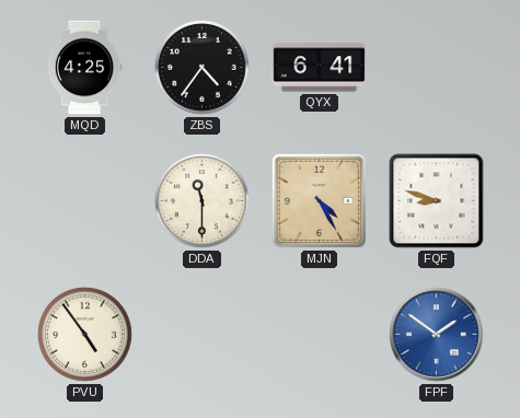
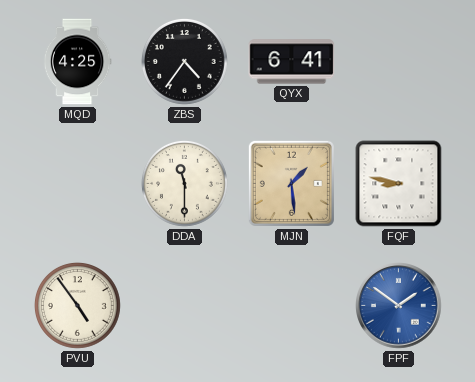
MJN: 4:25 -> 1:29 (291, 183)
FQF: 8:48 -> 8:47 (399, 184)
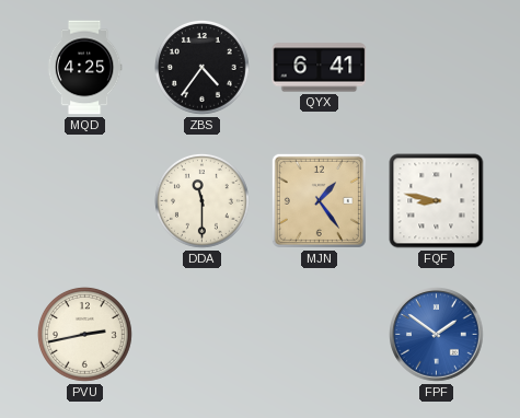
MJN: 1:29 -> 1:24 (319, 200)
PVU: 4:54 -> 2:43 (85, 334)
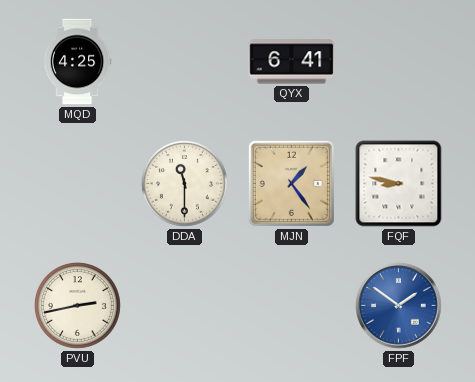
ZBS: 4:36 -> none (203, 67)
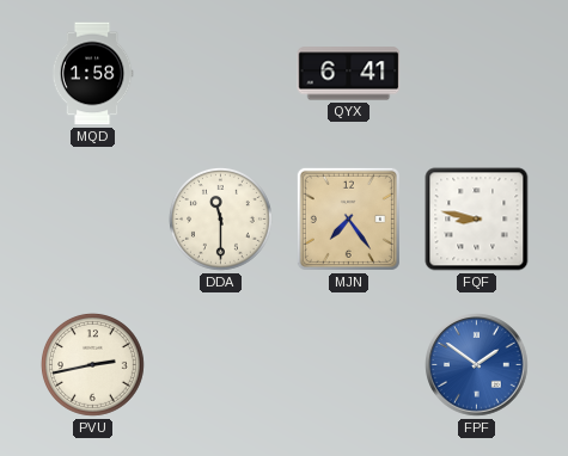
MQD: 4:25 -> 1:58 (92, 74)
MJN: 1:24 -> 7:24 (348, 218)
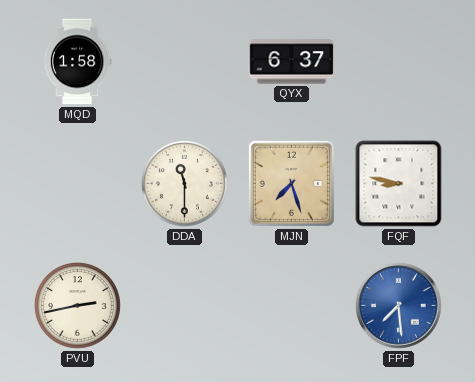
QYX: 6:41 -> 6:37 (292, 62)
MJN: 7:24 -> 7:27 (291, 183)
FPF: 1:51 -> 7:29 (399, 306)
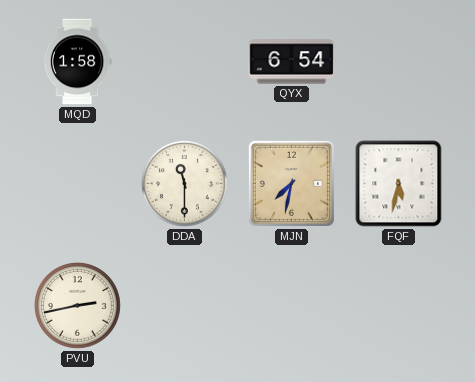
QYX: 6:37 -> 6:54 (292, 62)
MJN: 7:27 -> 7:32 (291, 183)
FQF: 8:47 -> 5:32 (399, 184)
FPF: 7:29 -> none (399, 306)
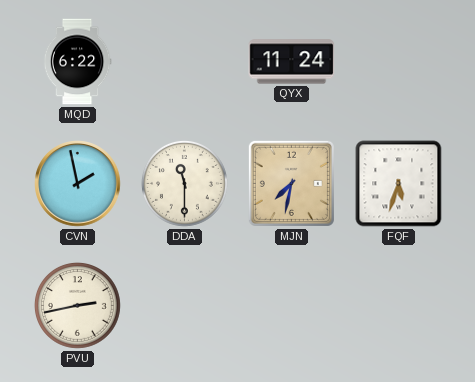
MQD: 1:58 -> 6:22 (77, 62)
QYX: 6:54 -> 11:24 (292, 62)
CVN: none -> 1:58 (78, 184)
FQF: 5:32 -> 5:33 (399, 184)
